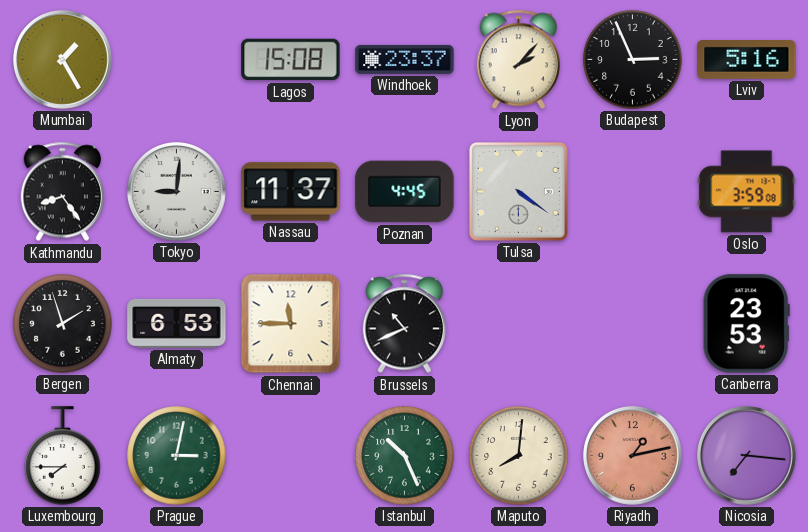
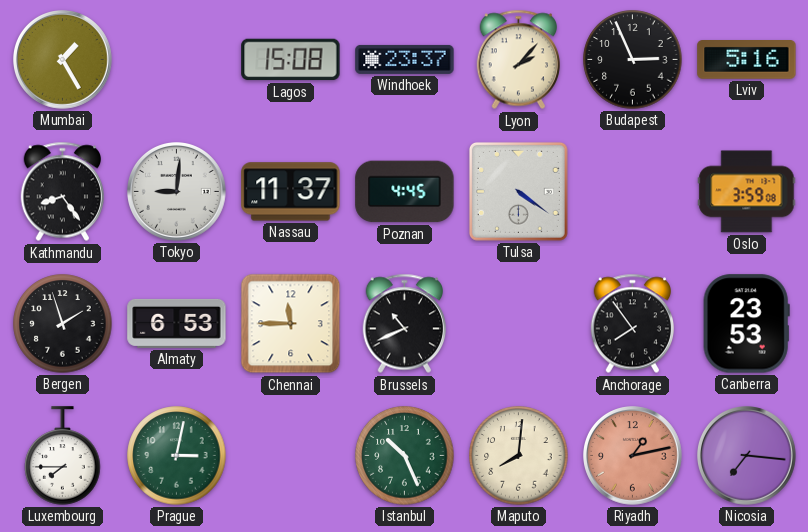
Anchorage: none -> 7:54 (632, 324)
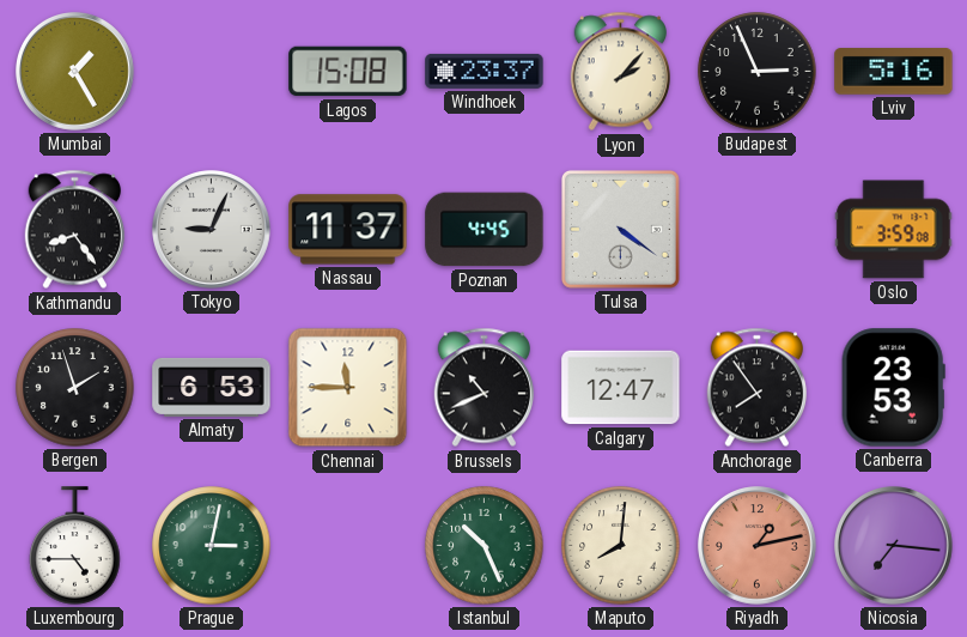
Tokyo: 9:01 -> 9:04 (212, 230)
Calgary: none -> 12:47 (621, 388)
Luxembourg: 7:45 -> 4:45 (75, 546)
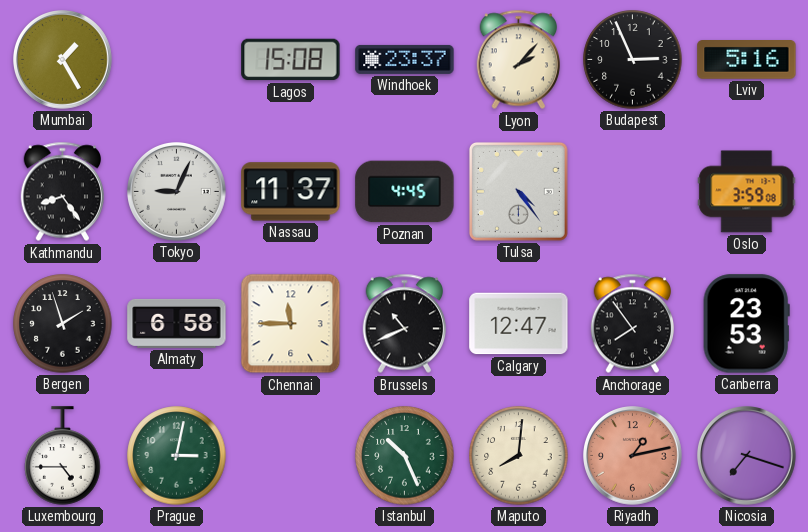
Tulsa: 4:21 -> 4:24 (518, 191)
Almaty: 6:53 -> 6:58 (177, 323)
Nicosia: 7:16 -> 7:18 (747, 456)
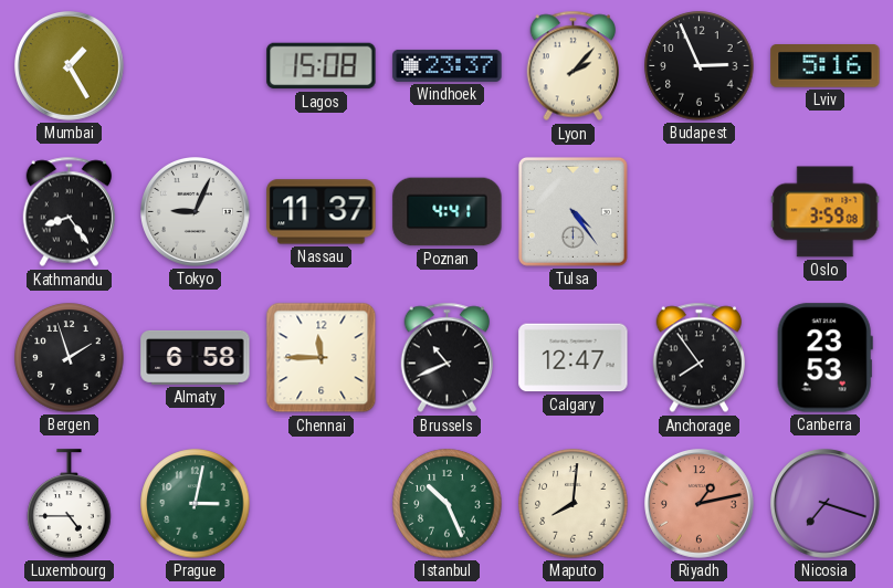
Poznan: 4:45 -> 4:41 (448, 212)
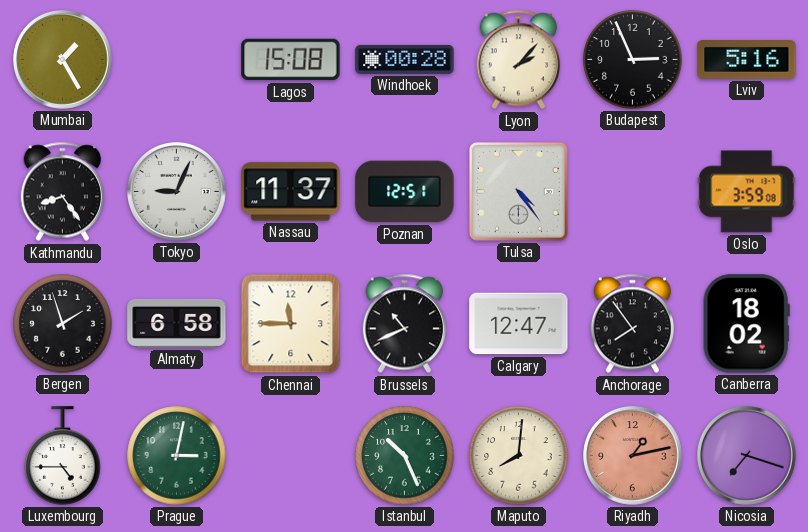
Windhoek: 23:37 -> 00:28 (405, 59)
Poznan: 4:41 -> 12:51 (405, 192)
Canberra: 23:53 -> 18:02 (746, 324)
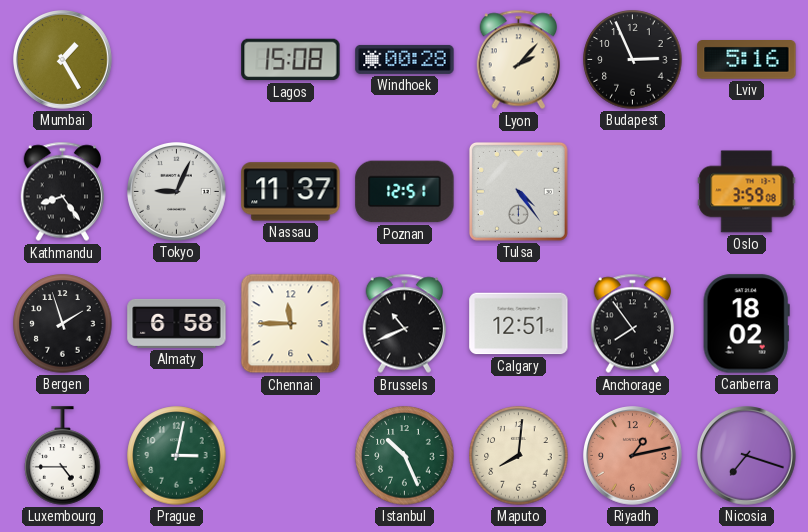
Calgary: 12:47 -> 12:51 (519, 324)
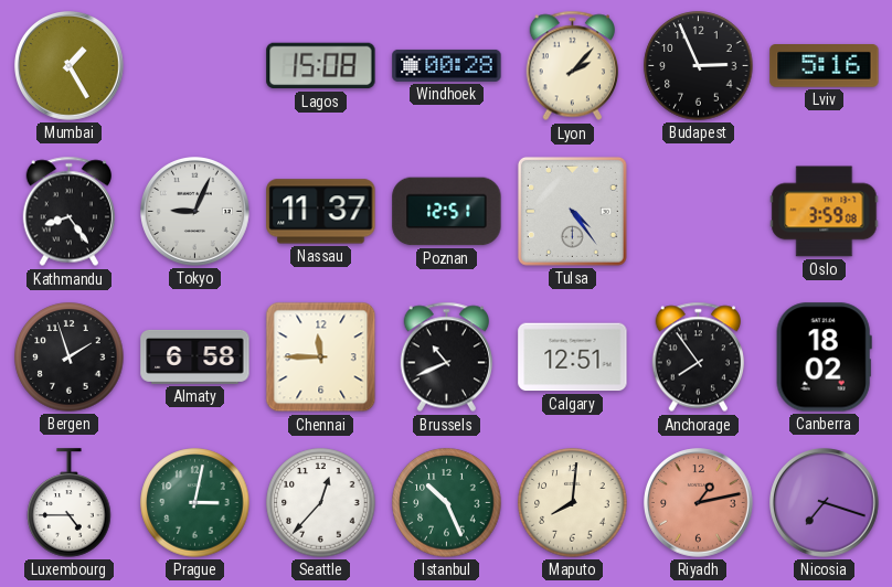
Seattle: none -> 12:37 (321, 503)
